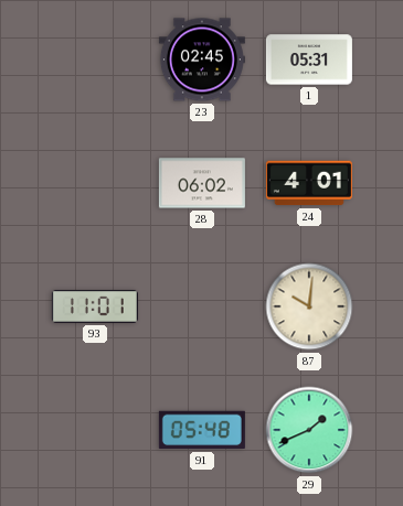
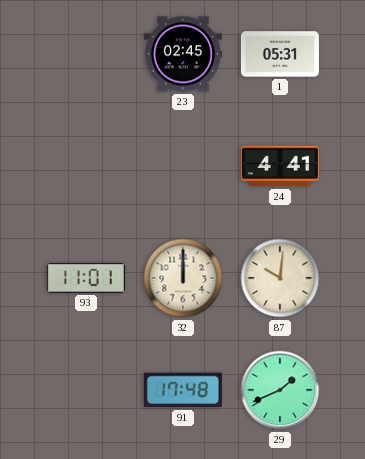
28: 06:02 -> none (202, 183)
24: 4:01 -> 4:41 (280, 166)
32: none -> 12:00 (183, 278)
91: 05:48 -> 17:48 (183, 390)
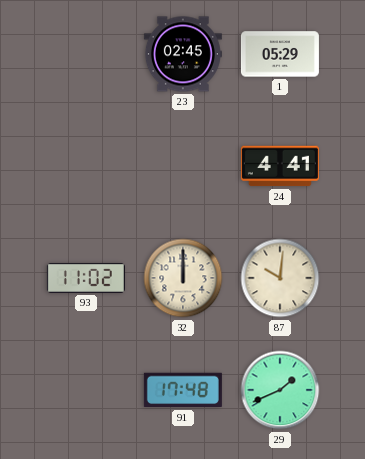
1: 05:31 -> 05:29 (280, 54)
93: 11:01 -> 11:02 (86, 278)
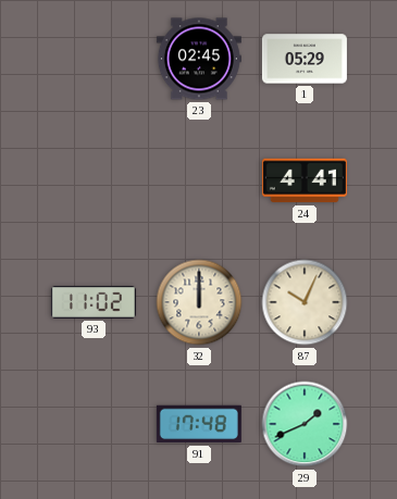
87: 10:01 -> 10:04 (305, 302)
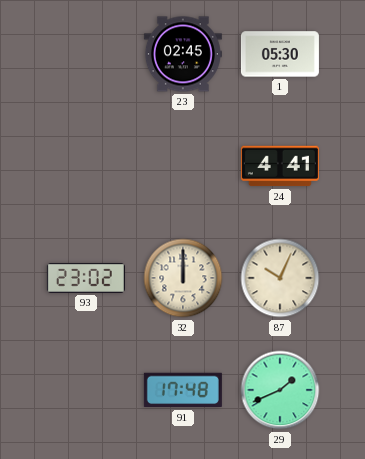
1: 05:29 -> 05:30 (280, 54)
93: 11:02 -> 23:02 (86, 278)
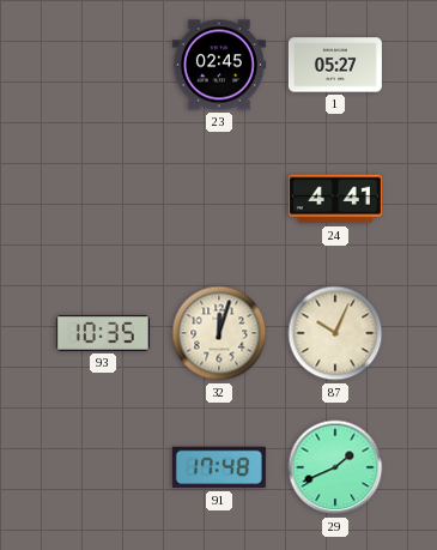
1: 05:30 -> 05:27 (335, 65)
93: 23:02 -> 10:35 (103, 333)
32: 12:00 -> 12:03 (219, 333)
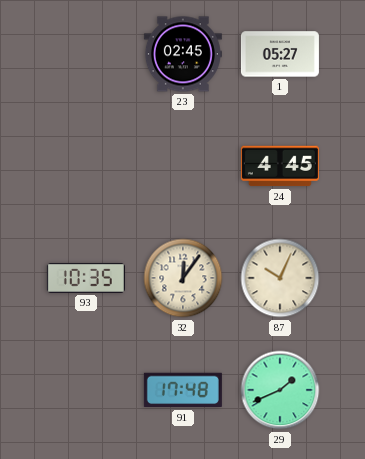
24: 4:41 -> 4:45 (280, 166)
32: 12:03 -> 12:06 (183, 278)
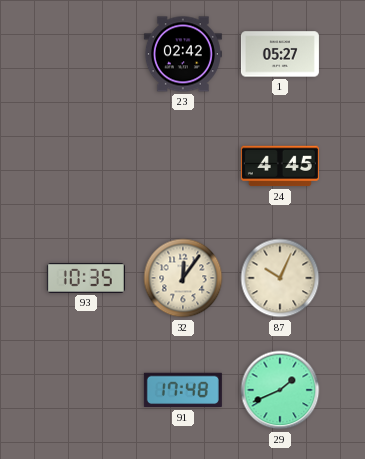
23: 02:45 -> 02:42 (183, 54)
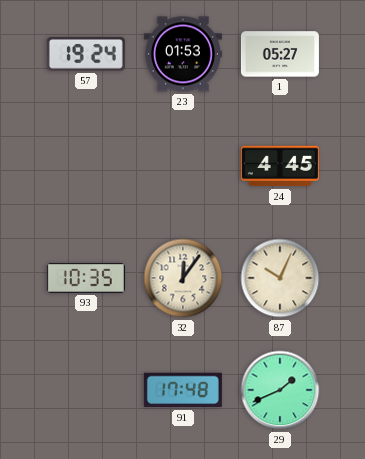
57: none -> 19:24 (86, 55)
23: 02:42 -> 01:53 (183, 54)
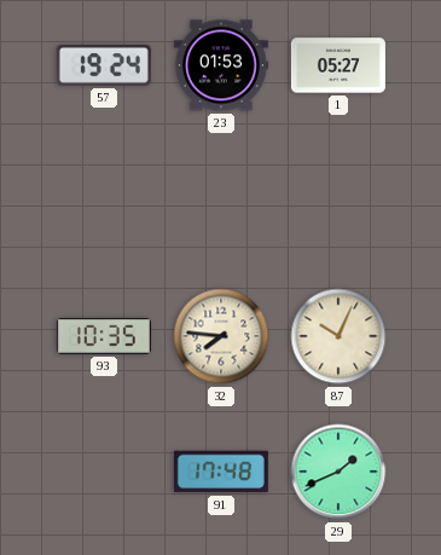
24: 4:45 -> none (280, 166)
32: 12:06 -> 7:46 (221, 336)
